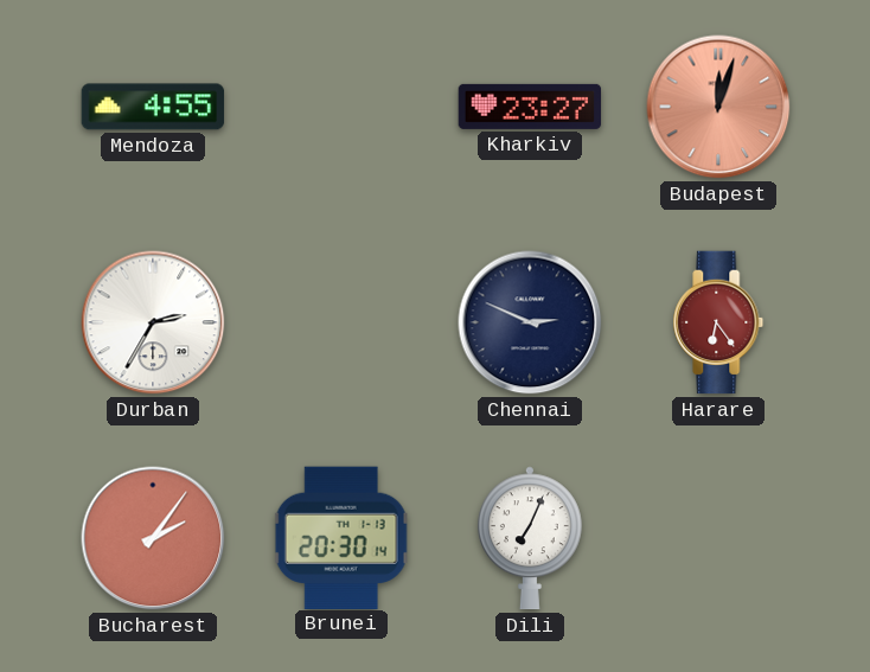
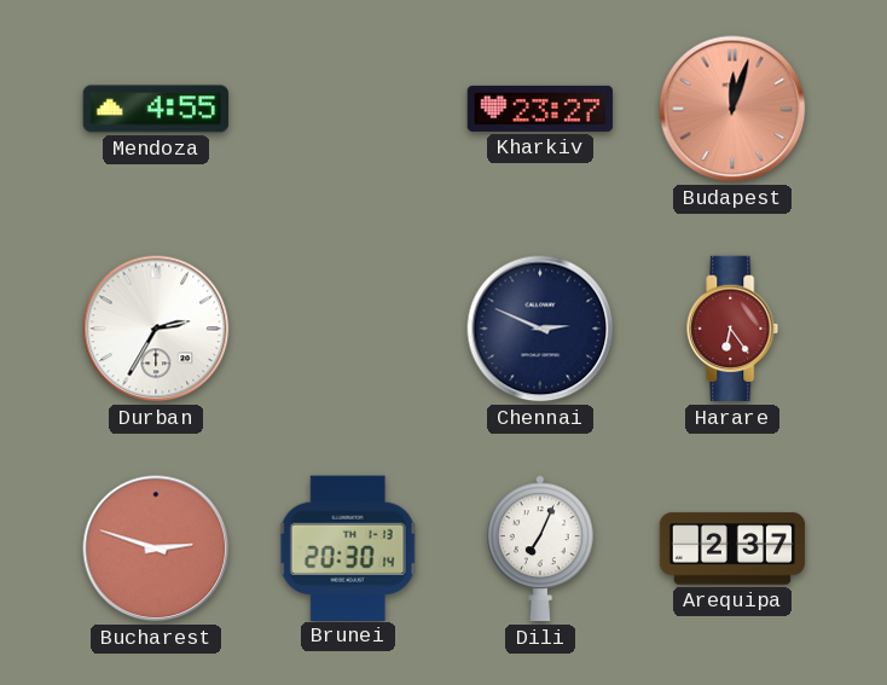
Bucharest: 2:06 -> 2:48 (156, 548)
Arequipa: none -> 2:37 (732, 548)
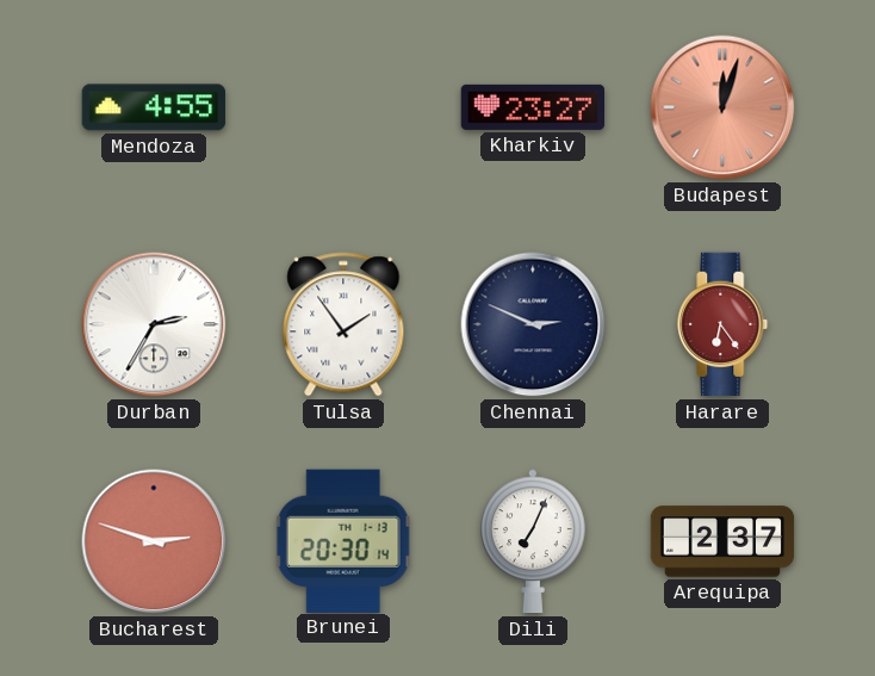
Tulsa: none -> 1:54 (343, 324)
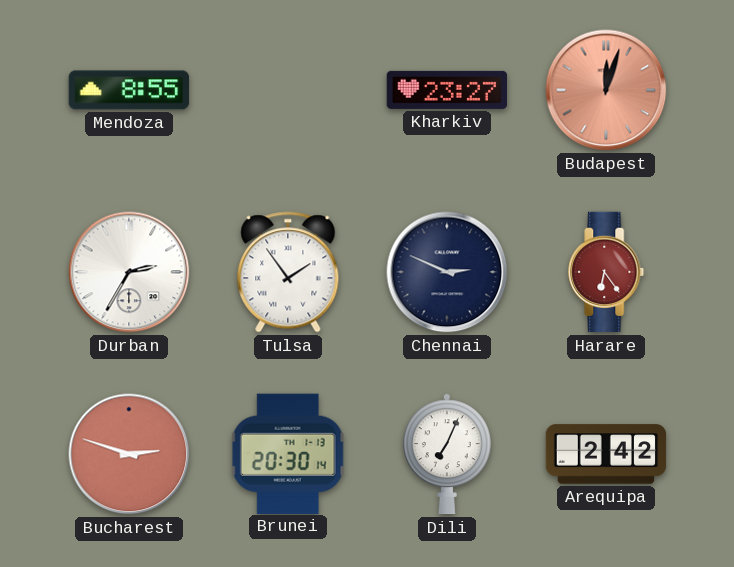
Mendoza: 4:55 -> 8:55 (129, 90)
Arequipa: 2:37 -> 2:42 (606, 454)
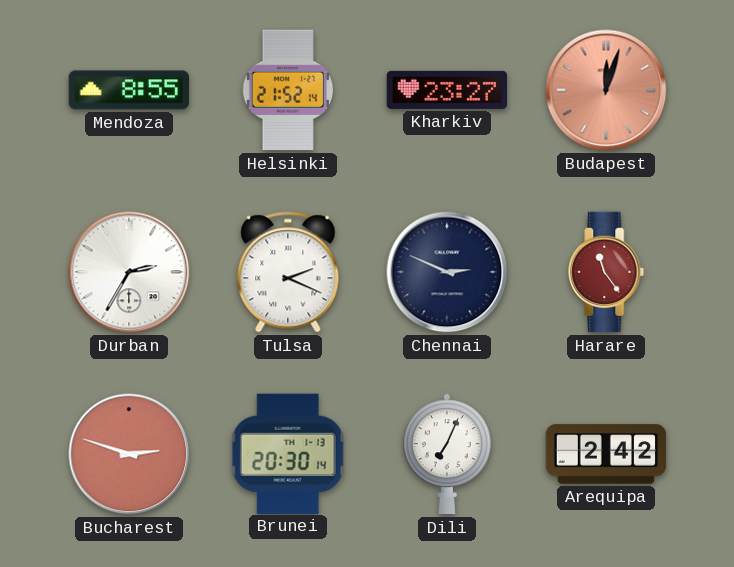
Helsinki: none -> 21:52 (287, 90)
Tulsa: 1:54 -> 2:19 (288, 272)
Harare: 6:24 -> 11:24 (606, 272)
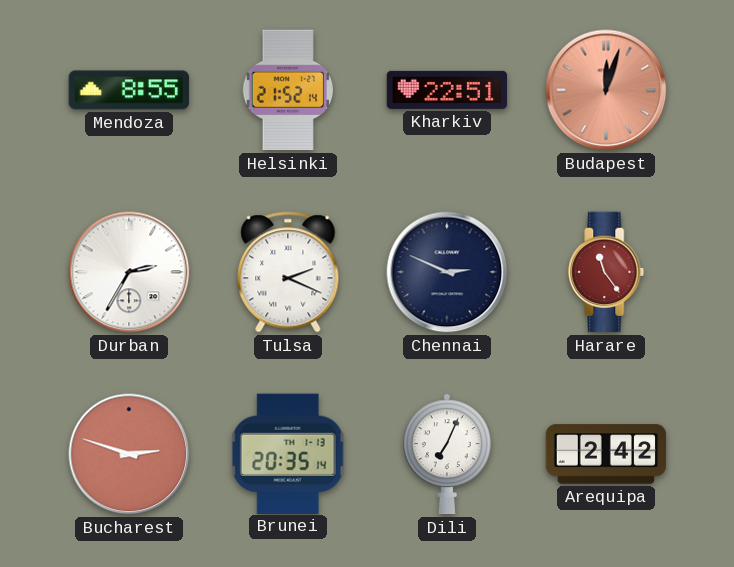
Kharkiv: 23:27 -> 22:51 (447, 90)
Brunei: 20:30 -> 20:35 (288, 453)
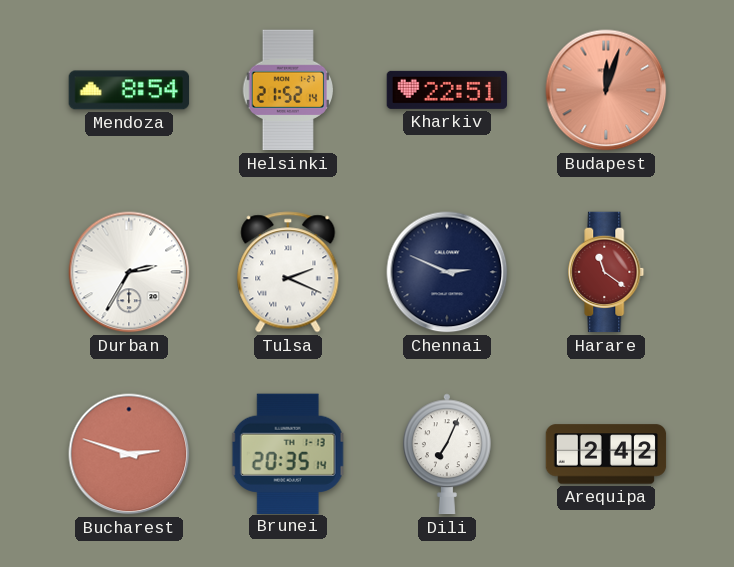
Mendoza: 8:55 -> 8:54 (129, 90)
Harare: 11:24 -> 11:21 (606, 272)
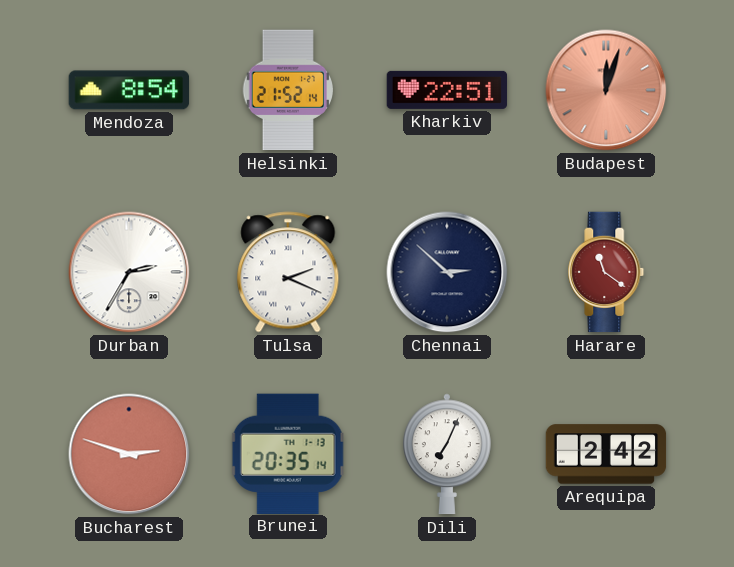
Chennai: 2:49 -> 2:52 (447, 272)
